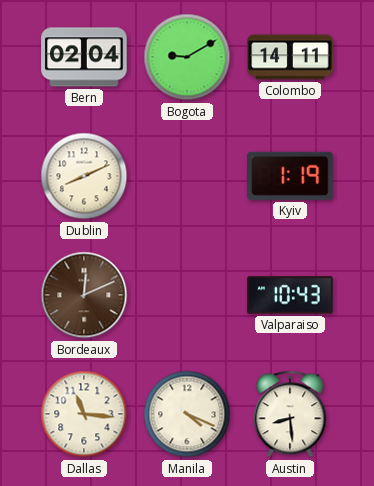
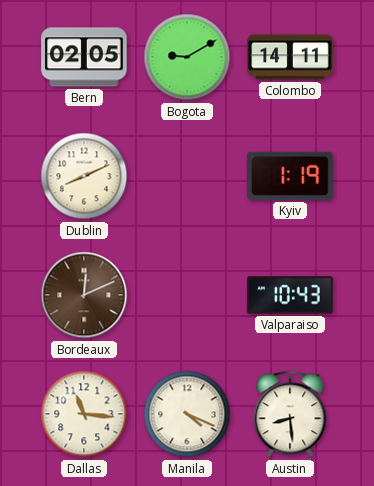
Bern: 02:04 -> 02:05 (84, 57)
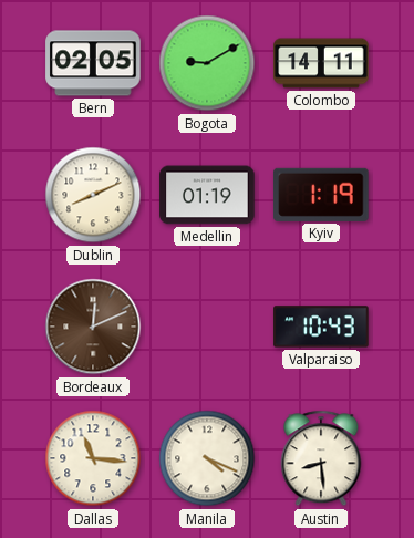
Medellin: none -> 01:19 (207, 195)
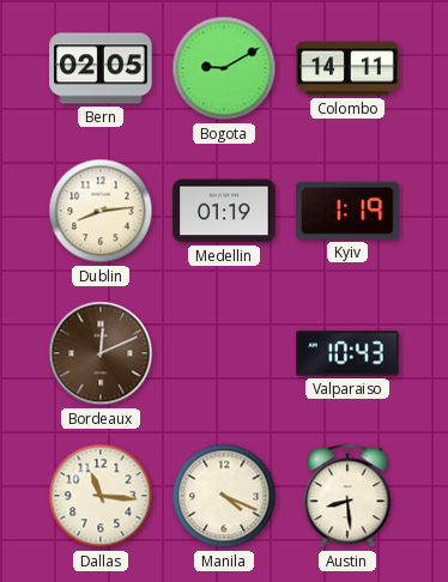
Dublin: 8:11 -> 8:14 (101, 211)
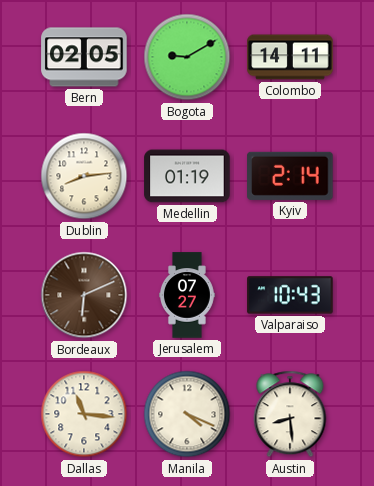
Kyiv: 1:19 -> 2:14 (290, 176)
Bordeaux: 12:11 -> 6:11 (84, 295)
Jerusalem: none -> 07:27 (188, 295)
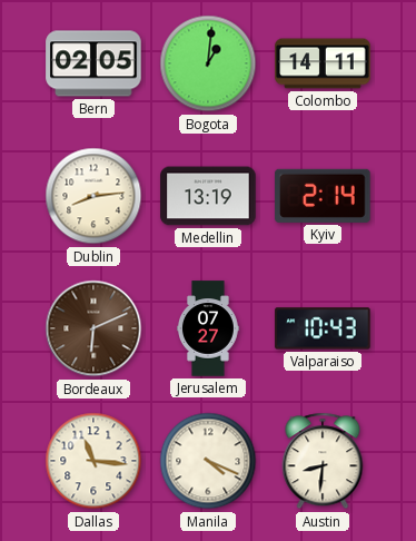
Bogota: 9:10 -> 1:01 (208, 63)
Medellin: 01:19 -> 13:19 (208, 196)
Austin: 8:29 -> 8:31 (323, 461)
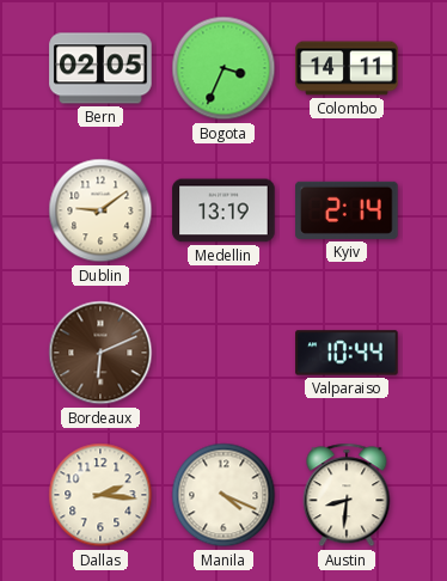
Bogota: 1:01 -> 3:34 (223, 68)
Dublin: 8:14 -> 9:09 (100, 210)
Jerusalem: 07:27 -> none (209, 328)
Valparaiso: 10:43 -> 10:44 (347, 353)
Dallas: 11:16 -> 2:16 (100, 495)
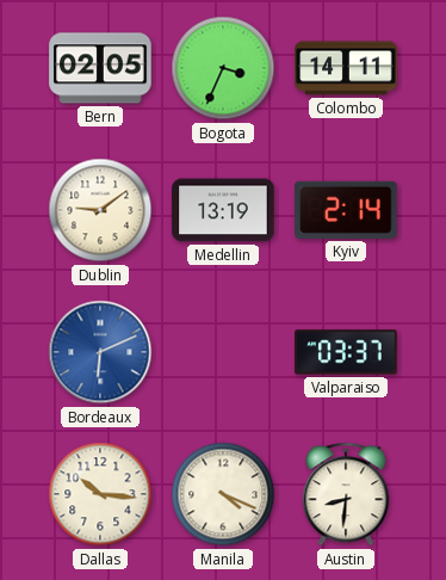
Bordeaux dial: brown -> blue (100, 352)
Valparaiso: 10:44 -> 03:37 (346, 352)
Dallas: 2:16 -> 10:16 (100, 494)
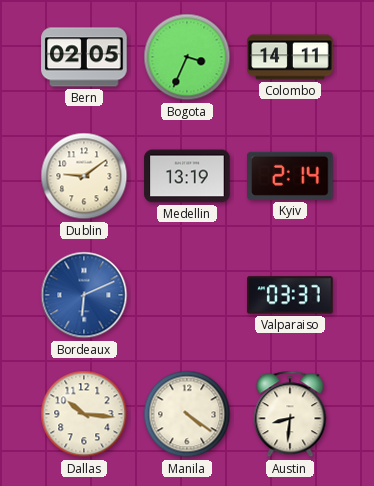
Manila: 4:19 -> 4:21 (187, 414)
